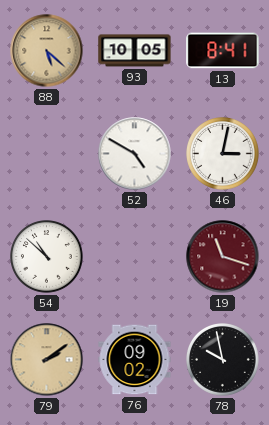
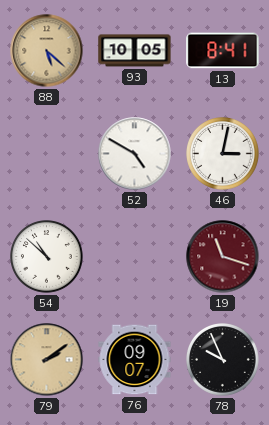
76: 09:02 -> 09:07 (135, 360)
78: 9:58 -> 9:56 (223, 360)
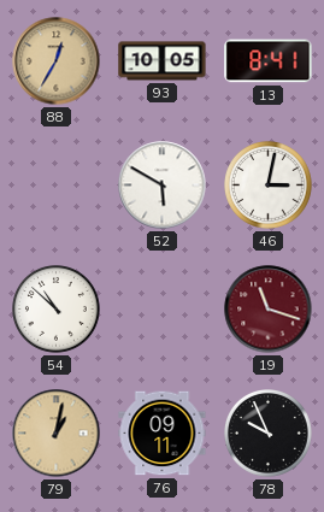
88: 5:22 -> 12:35 (57, 61)
52: 4:50 -> 5:50 (163, 186)
79: 2:09 -> 1:02 (57, 434)
76: 09:07 -> 09:11 (163, 434)
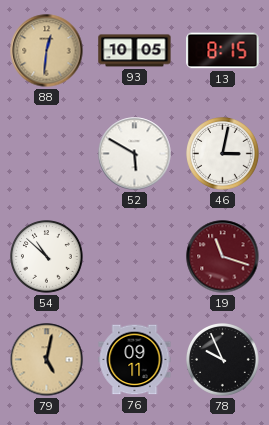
88: 12:35 -> 12:31 (47, 51)
13: 8:41 -> 8:15 (223, 51)
79: 1:02 -> 5:02 (47, 360)
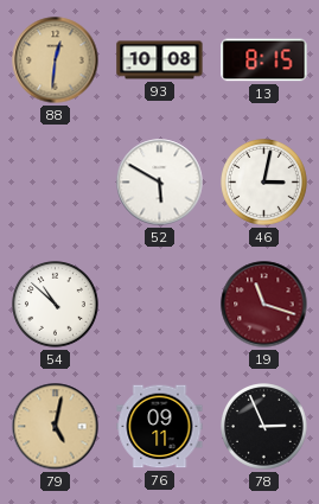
93: 10:05 -> 10:08 (160, 60)
78: 9:56 -> 2:56 (264, 427)
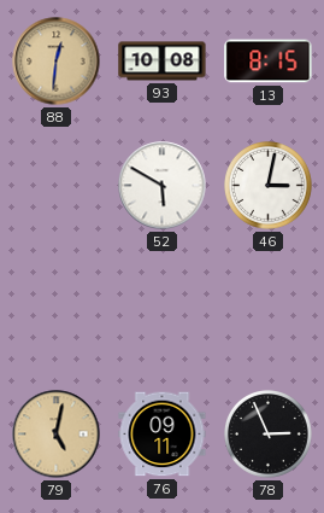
54: 10:52 -> none (56, 305)
19: 11:18 -> none (264, 305)
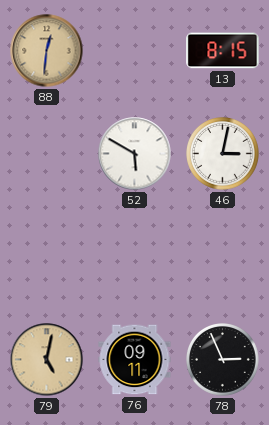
93: 10:08 -> none (163, 62)
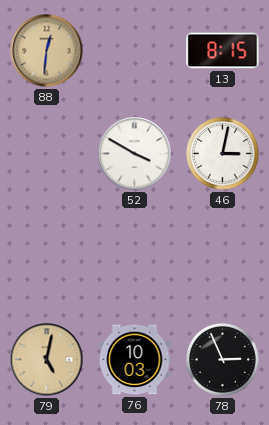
52: 5:50 -> 3:50 (135, 154)
76: 09:11 -> 10:03 (135, 360)
